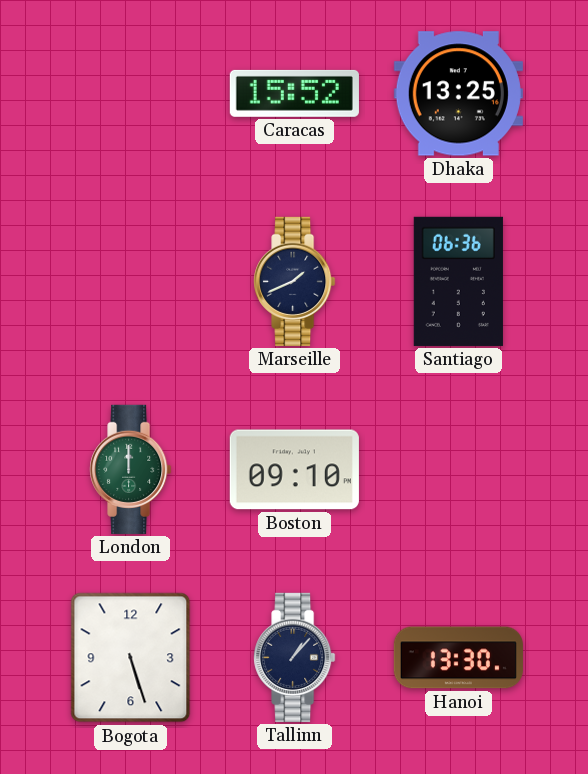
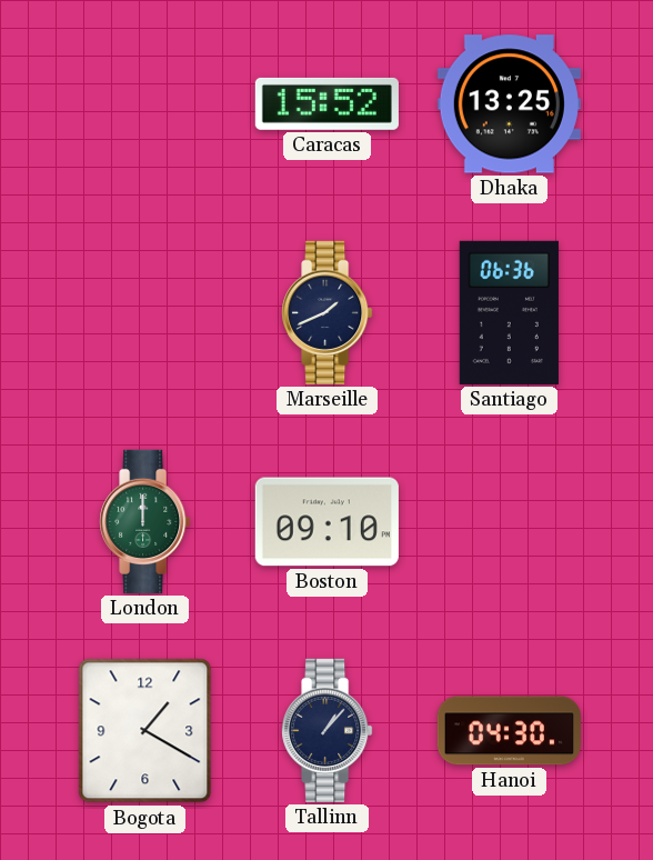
Bogota: 5:27 -> 1:20 (145, 731)
Hanoi: 13:30 -> 04:30 (509, 731)
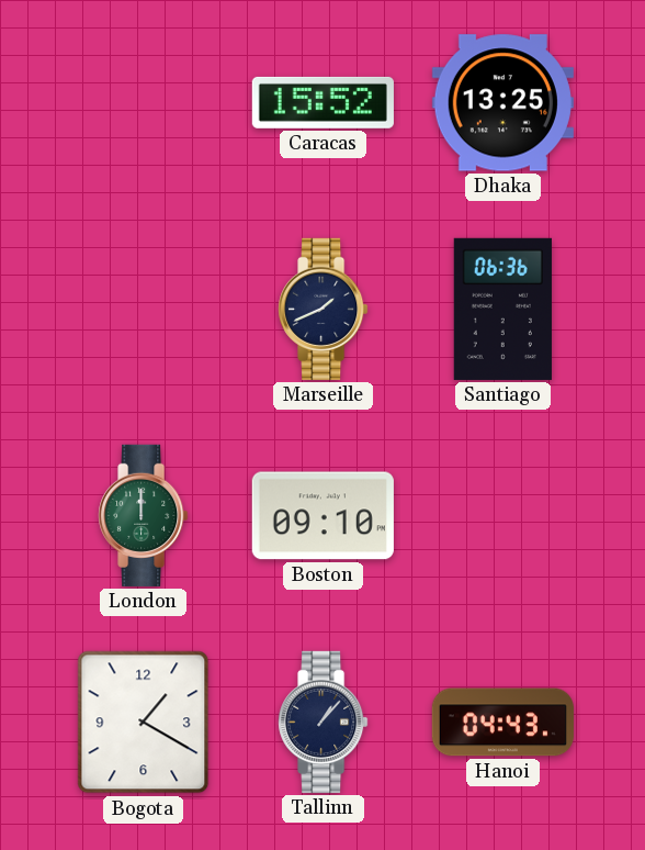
Hanoi: 04:30 -> 04:43 (502, 723)
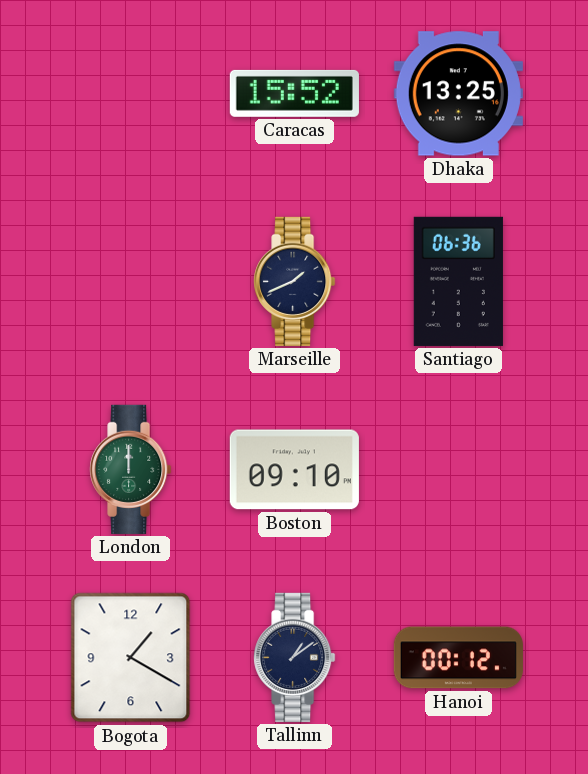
Tallinn: 1:07 -> 1:09 (295, 657)
Hanoi: 04:43 -> 00:12 (458, 658)
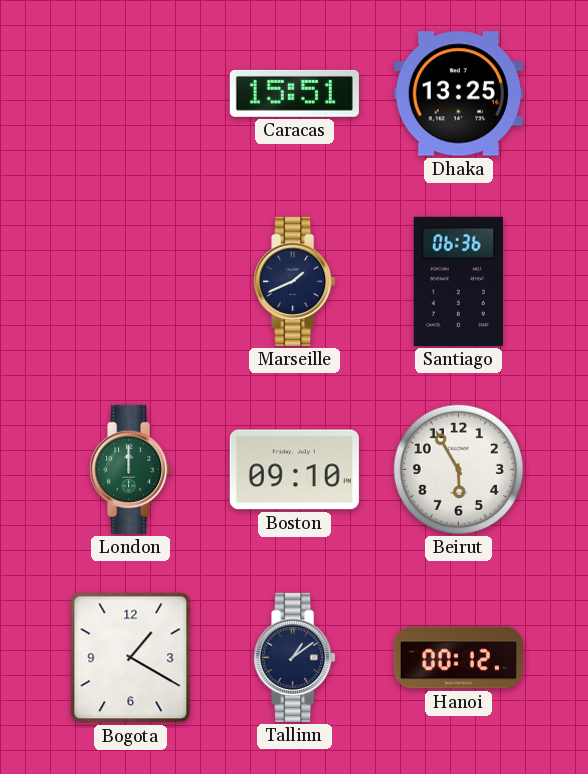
Caracas: 15:52 -> 15:51 (294, 93)
Beirut: none -> 5:55 (458, 469)
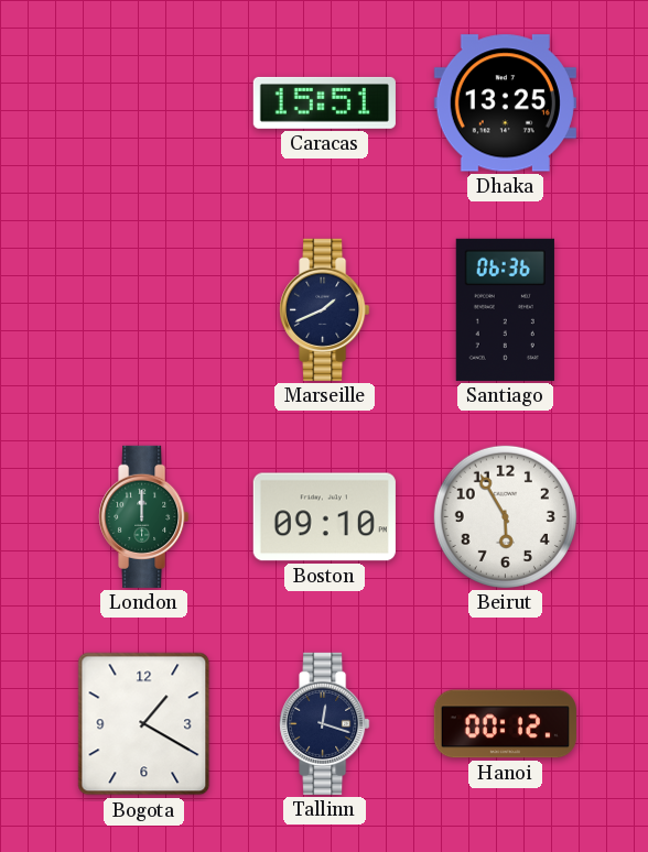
Tallinn: 1:09 -> 12:18 (325, 723)
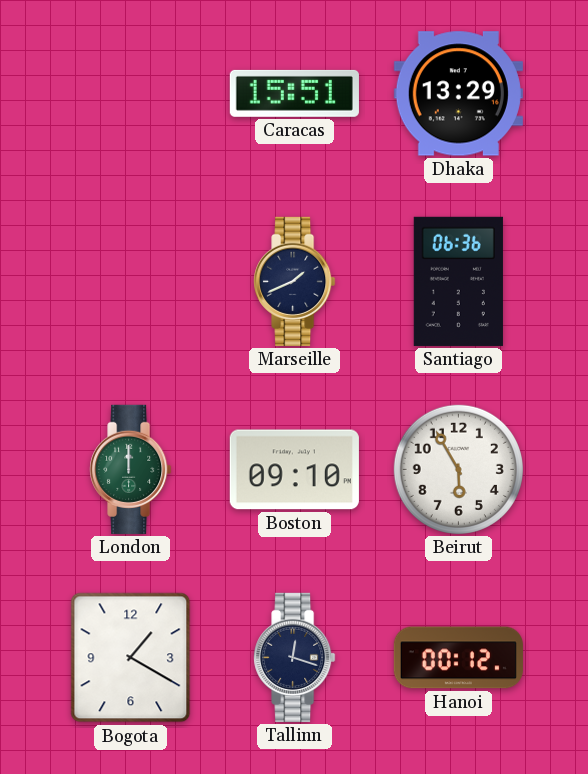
Dhaka: 13:25 -> 13:29 (458, 94)
